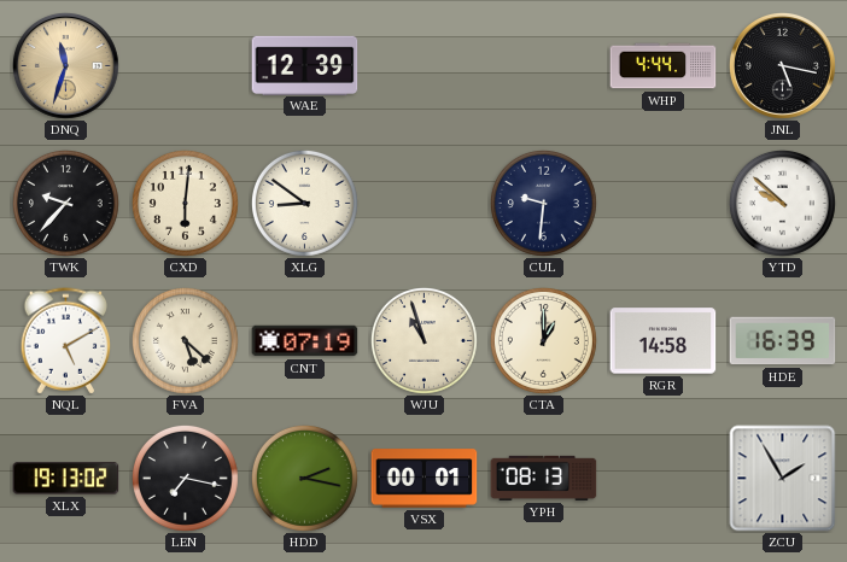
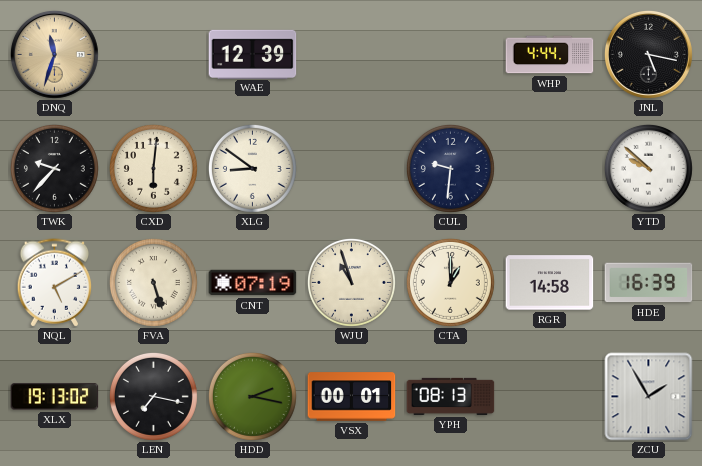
FVA: 5:22 -> 5:27 (153, 282)
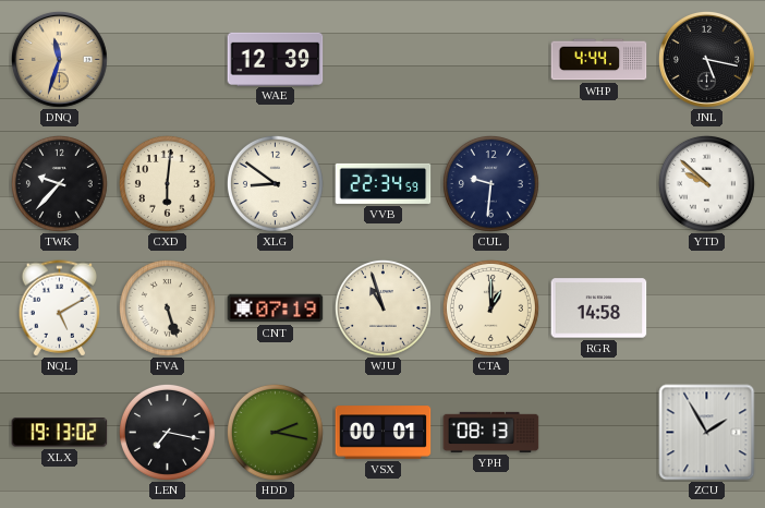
VVB: none -> 22:34 (384, 183)
HDE: 16:39 -> none (649, 283)
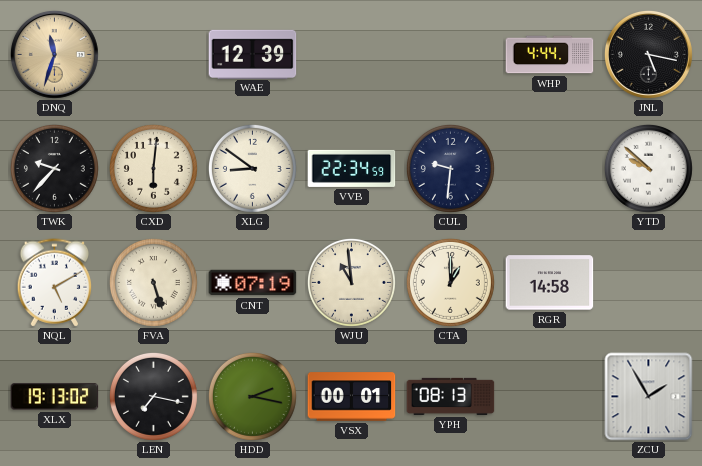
WJU: 10:57 -> 10:59 (351, 282)
